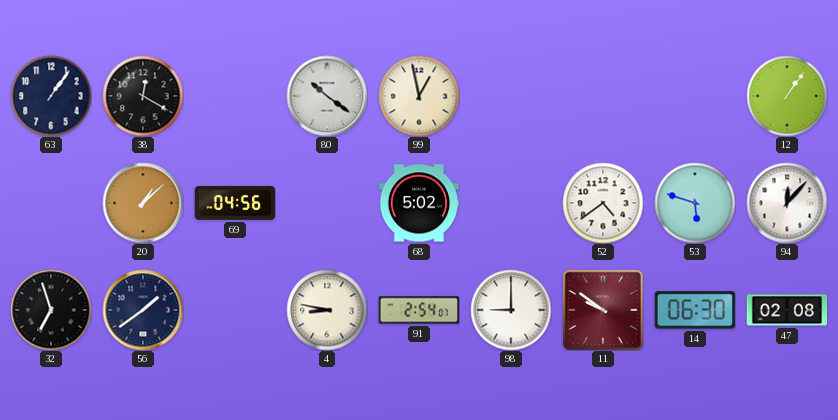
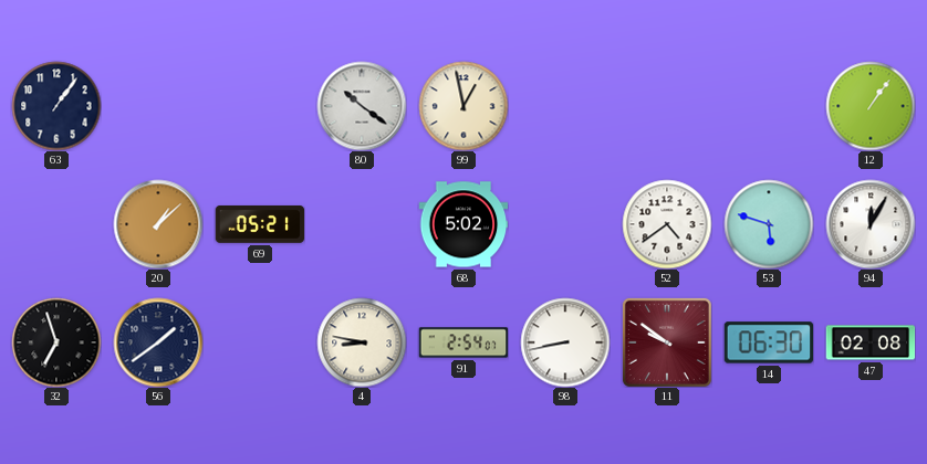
38: 12:20 -> none (143, 96)
69: 04:56 -> 05:21 (260, 224)
94: 12:07 -> 12:05 (871, 224)
98: 9:00 -> 8:43 (565, 342)
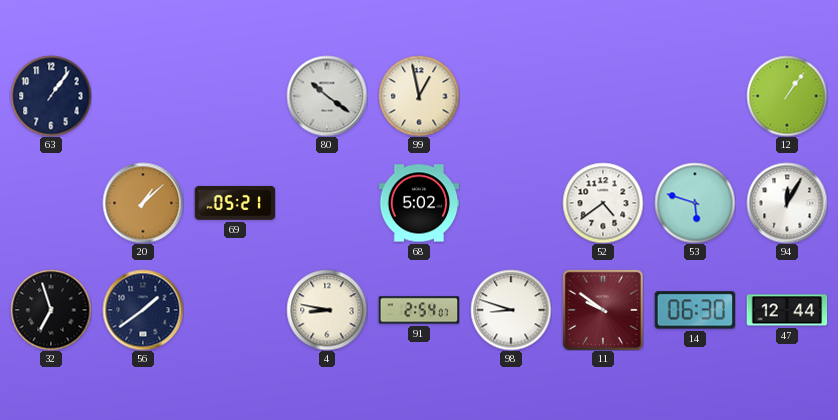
98: 8:43 -> 8:48 (511, 310)
47: 02:08 -> 12:44 (787, 310)
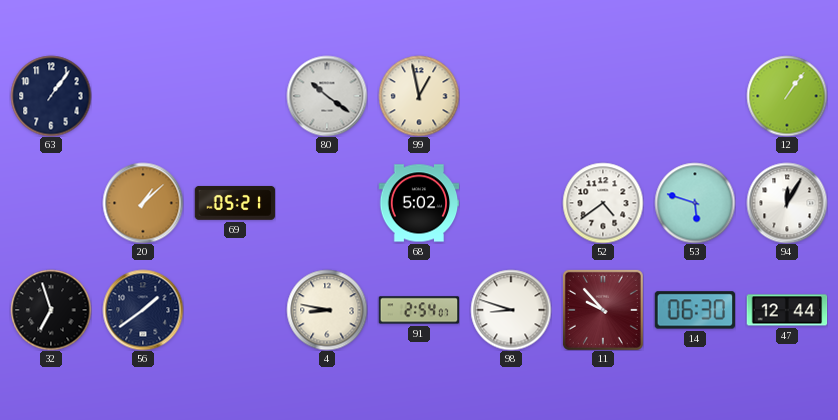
11: 9:51 -> 9:53 (603, 310)
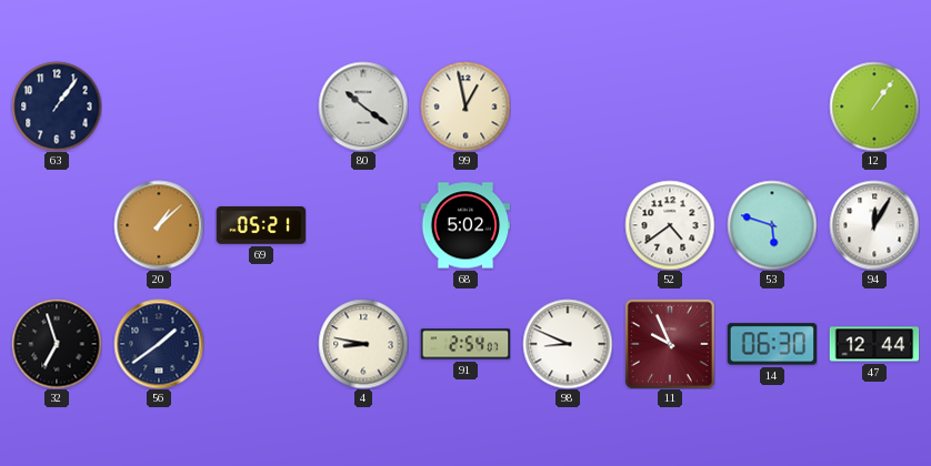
98: 8:48 -> 8:49 (568, 344)
11: 9:53 -> 9:56 (670, 344)
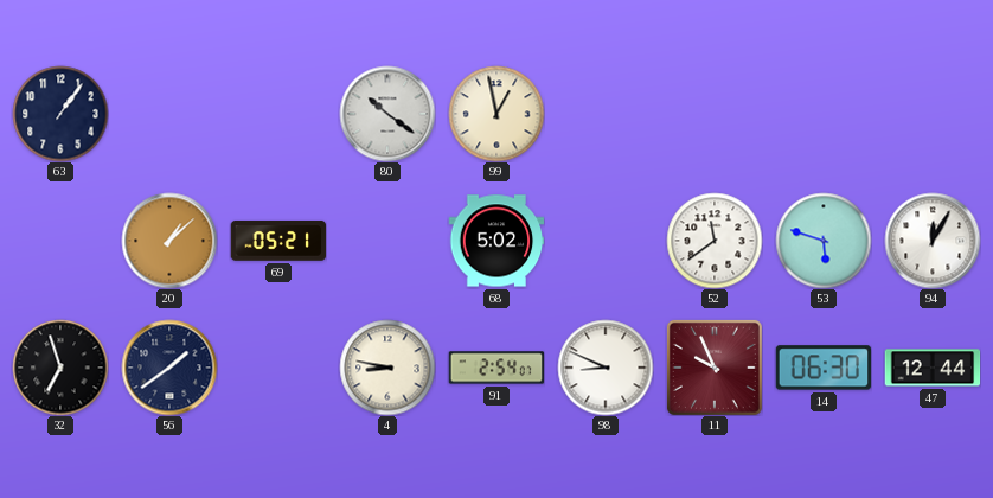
12: 1:06 -> none (874, 107)
52: 4:39 -> 11:39 (715, 241)
